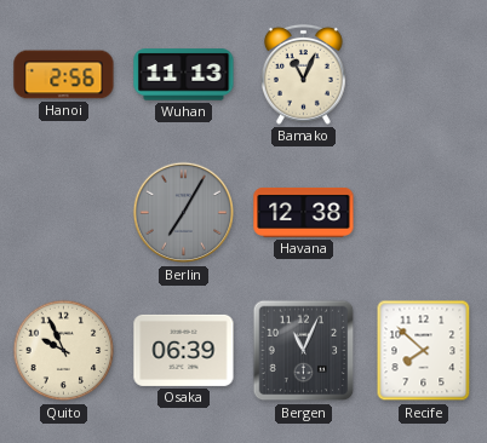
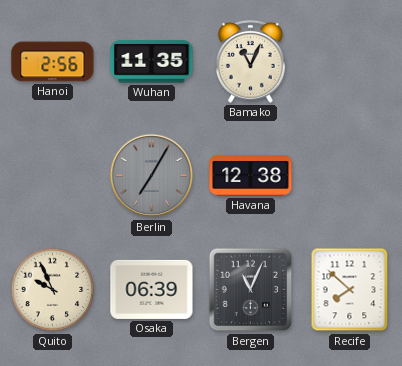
Wuhan: 11:13 -> 11:35 (152, 62)
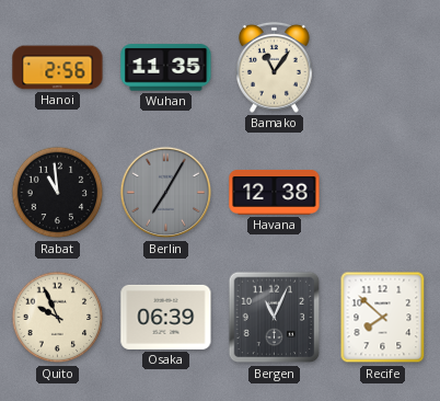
Bamako: 11:04 -> 11:06 (274, 67)
Rabat: none -> 10:59 (58, 193)
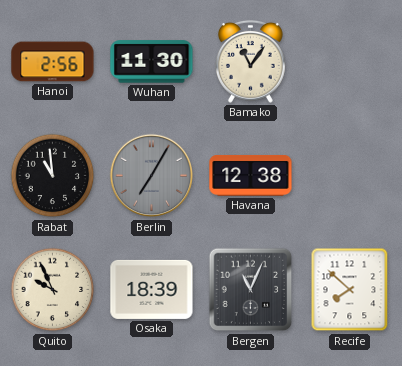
Wuhan: 11:35 -> 11:30 (152, 62)
Osaka: 06:39 -> 18:39 (152, 289)
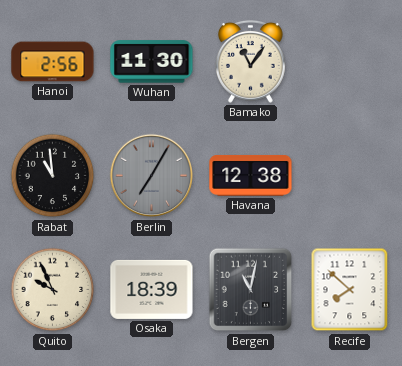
Bergen: 11:04 -> 11:02 (251, 290)
